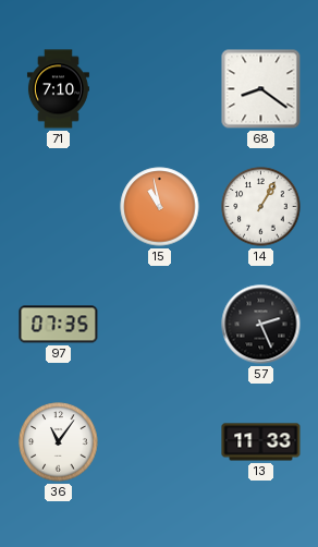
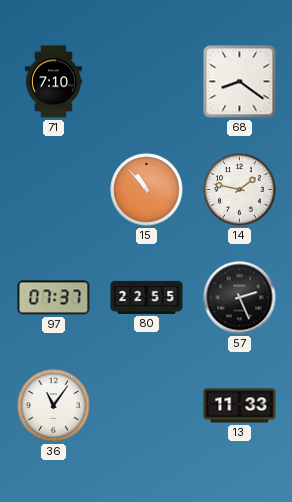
15: 10:58 -> 10:53 (147, 190)
14: 1:05 -> 1:47 (240, 190)
97: 07:35 -> 07:37 (54, 298)
80: none -> 22:55 (147, 297)
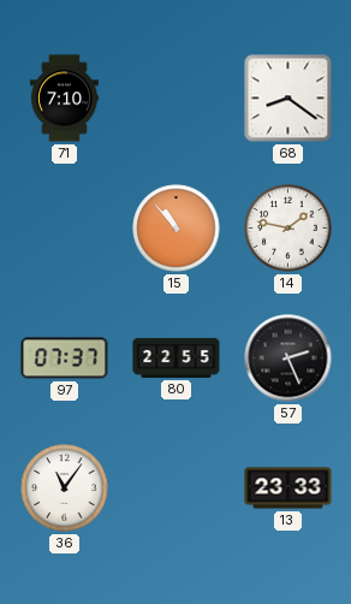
13: 11:33 -> 23:33 (288, 488)
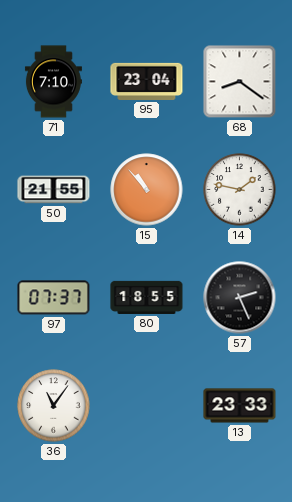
95: none -> 23:04 (147, 81)
50: none -> 21:55 (54, 190)
80: 22:55 -> 18:55 (147, 297)
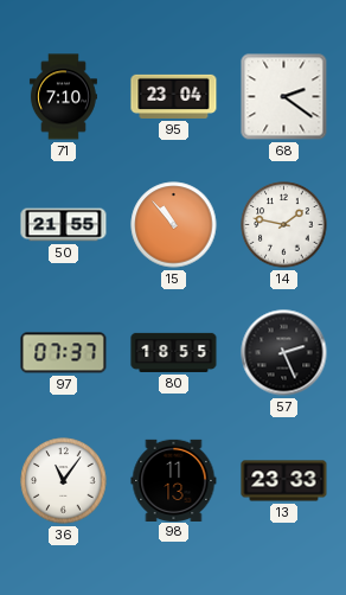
68: 8:21 -> 2:21 (284, 97)
98: none -> 11:13 (174, 480)
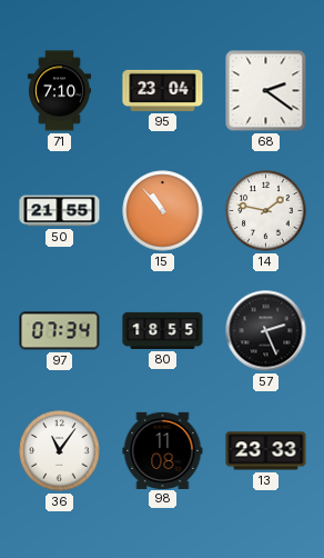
97: 07:37 -> 07:34 (60, 331)
98: 11:13 -> 11:08 (163, 450)
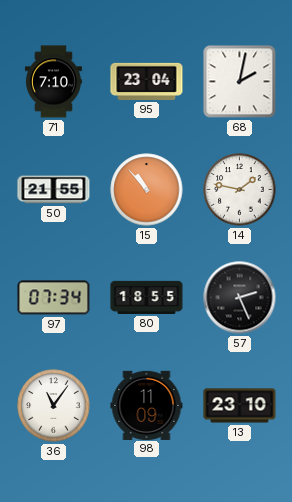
68: 2:21 -> 2:02 (240, 82)
98: 11:08 -> 11:09 (147, 405)
13: 23:33 -> 23:10 (240, 406)
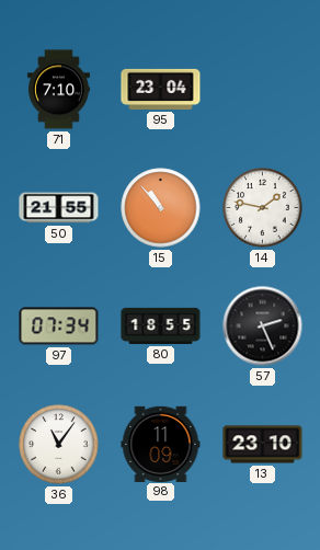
68: 2:02 -> none (240, 82)
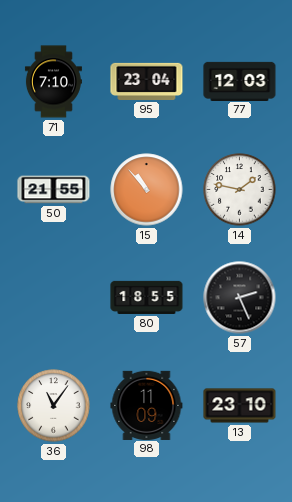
77: none -> 12:03 (240, 81)
97: 07:34 -> none (59, 326)
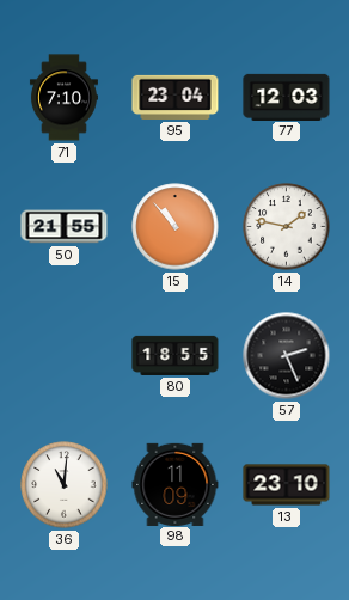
36: 11:06 -> 11:01 (65, 485)
